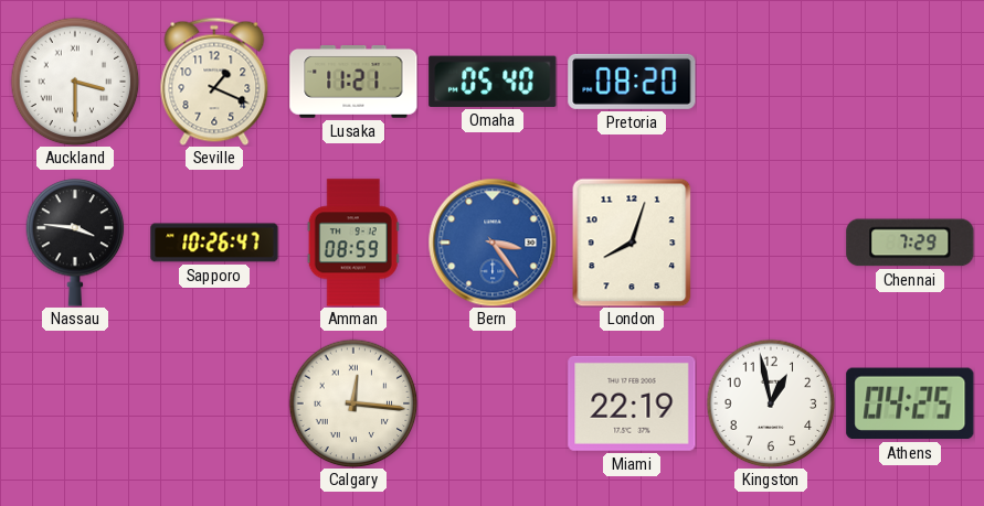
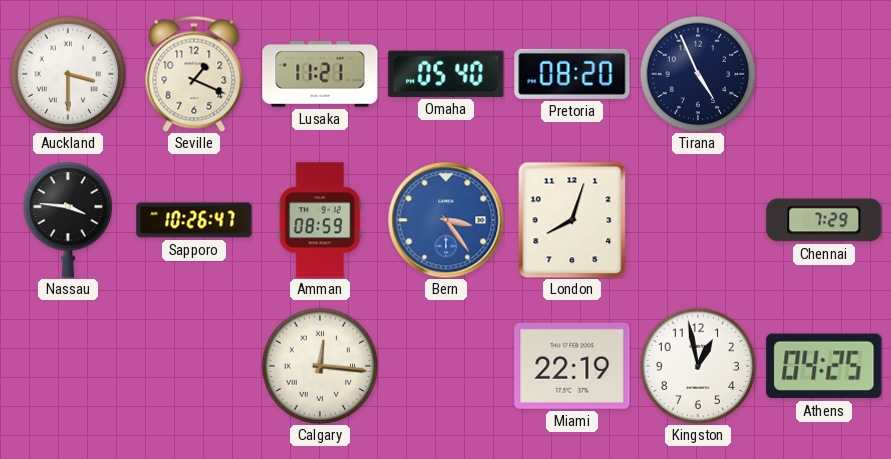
Tirana: none -> 4:56 (698, 74)
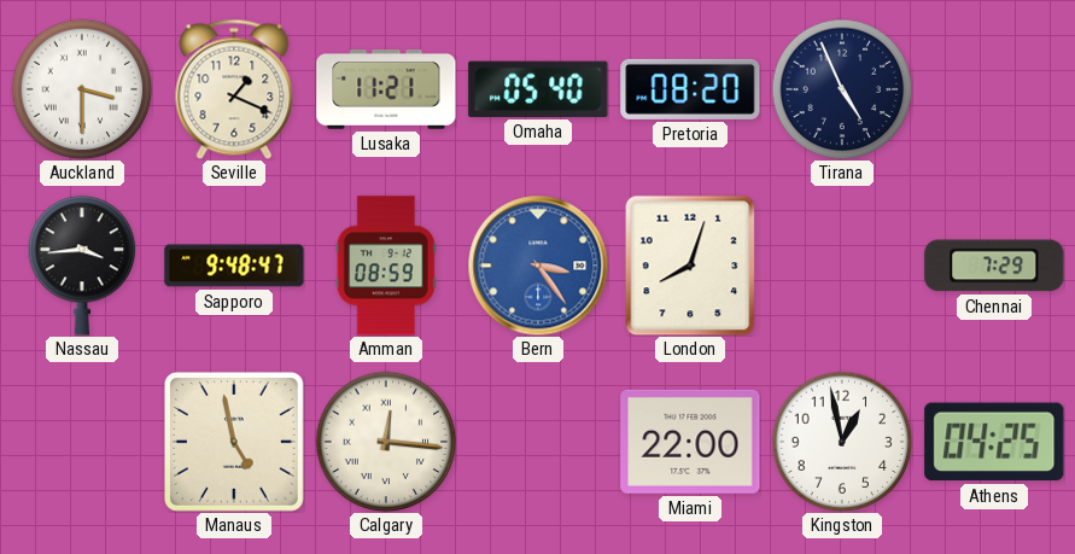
Nassau: 3:46 -> 3:44 (82, 266)
Sapporo: 10:26 -> 9:48 (234, 266)
Manaus: none -> 4:58 (234, 442)
Miami: 22:19 -> 22:00 (690, 442)
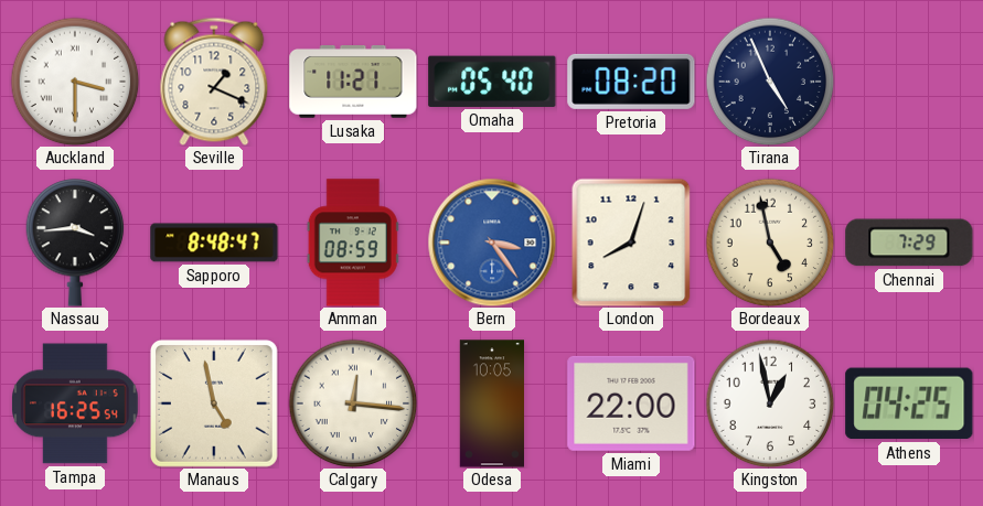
Sapporo: 9:48 -> 8:48 (214, 243)
Bordeaux: none -> 4:58 (770, 243)
Tampa: none -> 16:25 (75, 403)
Odesa: none -> 10:05 (492, 403)
